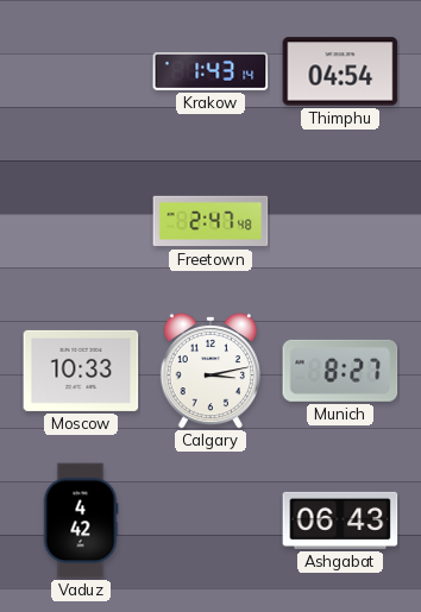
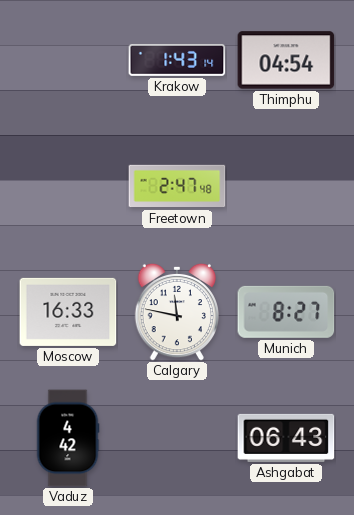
Moscow: 10:33 -> 16:33 (68, 312)
Calgary: 3:13 -> 11:47 (176, 312)
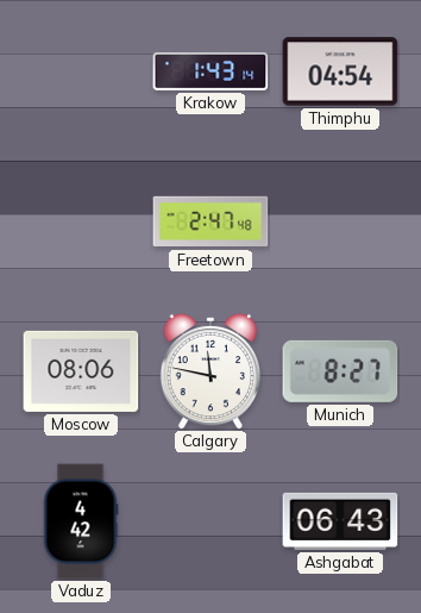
Moscow: 16:33 -> 08:06 (81, 371)
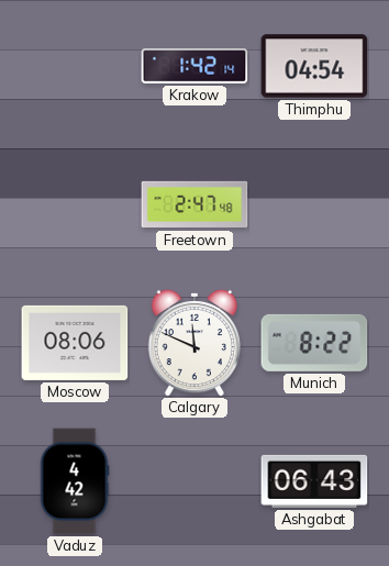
Krakow: 1:43 -> 1:42 (194, 66)
Calgary: 11:47 -> 11:49 (193, 343)
Munich: 8:27 -> 8:22 (314, 343)
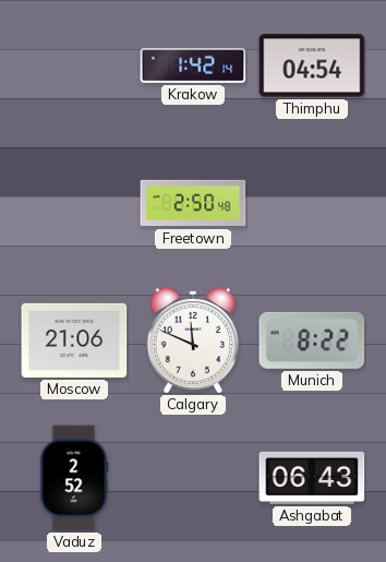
Freetown: 2:47 -> 2:50 (193, 203)
Moscow: 08:06 -> 21:06 (74, 340)
Vaduz: 4:42 -> 2:52 (74, 478)
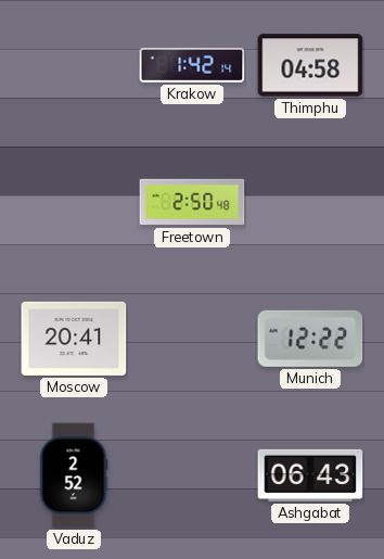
Thimphu: 04:54 -> 04:58 (310, 65)
Moscow: 21:06 -> 20:41 (74, 339)
Calgary: 11:49 -> none (192, 340)
Munich: 8:22 -> 12:22 (310, 339)
